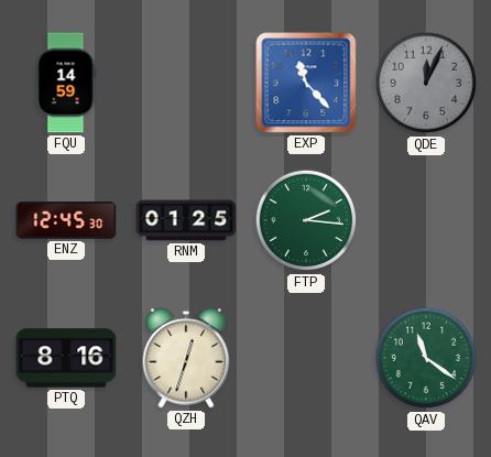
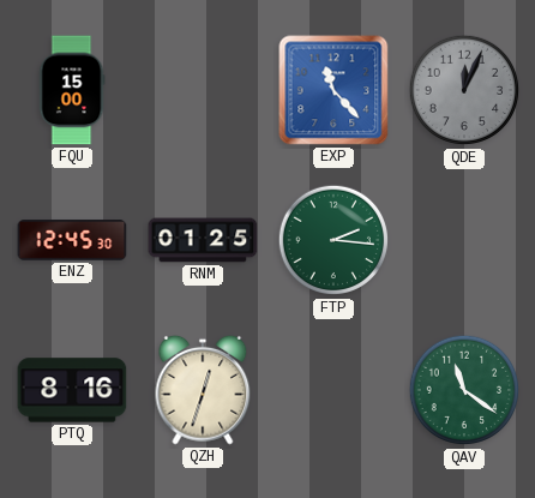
FQU: 14:59 -> 15:00 (72, 90)
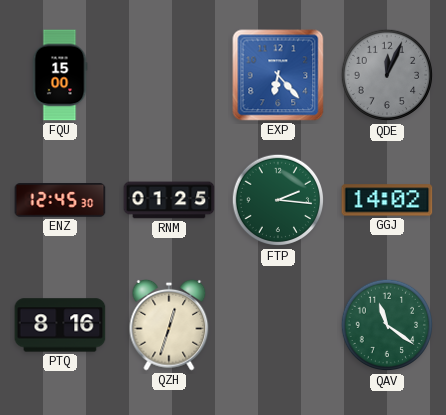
EXP: 11:23 -> 6:23 (278, 75)
GGJ: none -> 14:02 (387, 200)
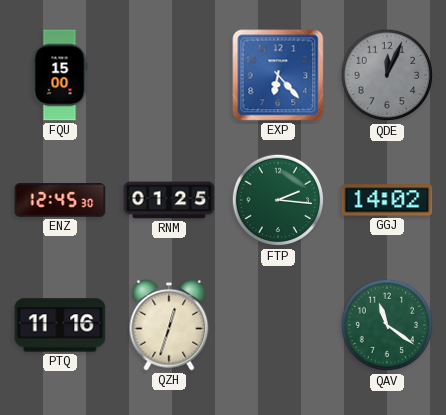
PTQ: 8:16 -> 11:16 (60, 325)
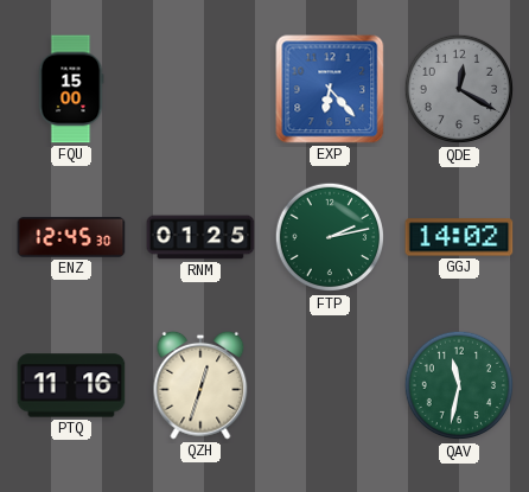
QDE: 12:04 -> 12:20 (459, 89)
FTP: 2:16 -> 2:13 (330, 237)
QAV: 11:21 -> 11:32 (459, 385)
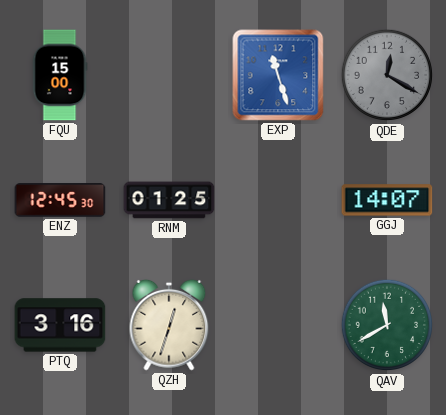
EXP: 6:23 -> 11:27 (278, 75)
FTP: 2:13 -> none (330, 237)
GGJ: 14:02 -> 14:07 (387, 200)
PTQ: 11:16 -> 3:16 (60, 325)
QAV: 11:32 -> 11:40 (387, 325)
